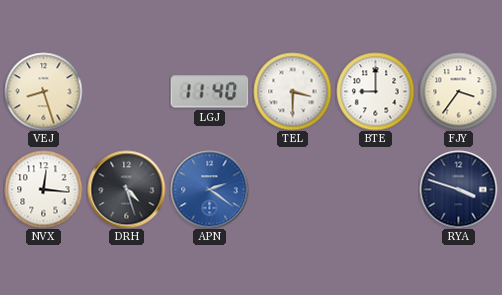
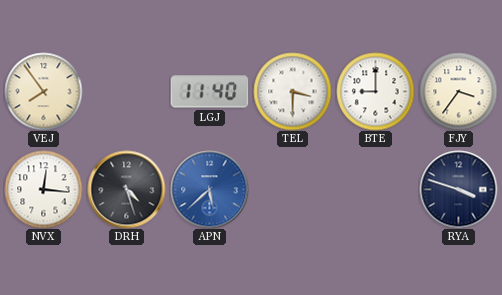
VEJ: 8:27 -> 7:54 (43, 91)
APN: 2:21 -> 5:38 (209, 189)
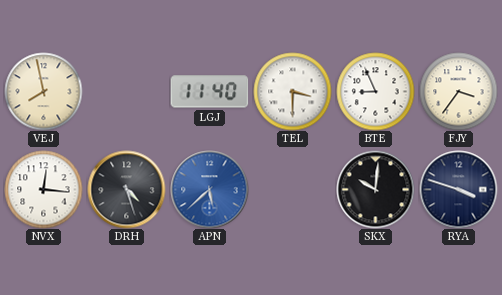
VEJ: 7:54 -> 7:58 (43, 91)
BTE: 9:00 -> 8:56 (375, 91)
SKX: none -> 10:01 (375, 189)
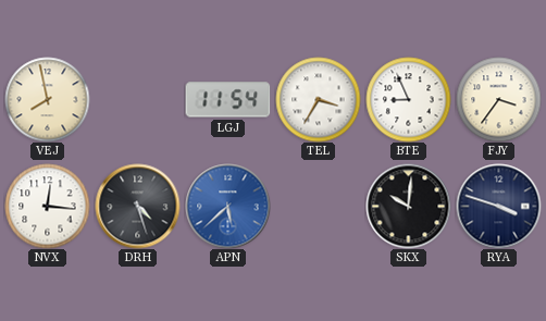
LGJ: 11:40 -> 11:54 (227, 100)
TEL: 3:30 -> 3:35 (318, 99)
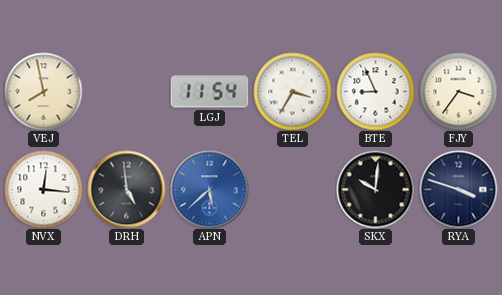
DRH: 4:27 -> 4:59 (126, 189)
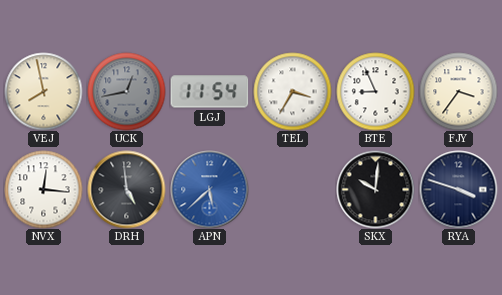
UCK: none -> 12:43 (126, 91)
